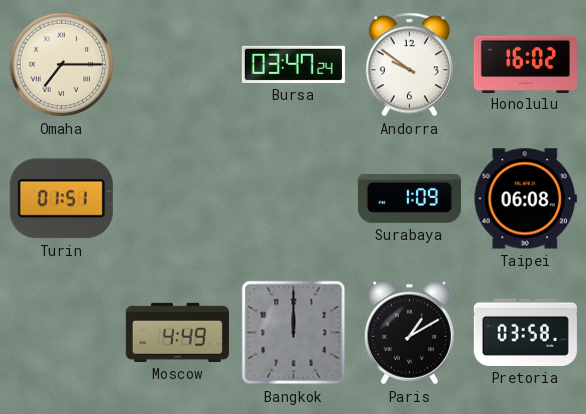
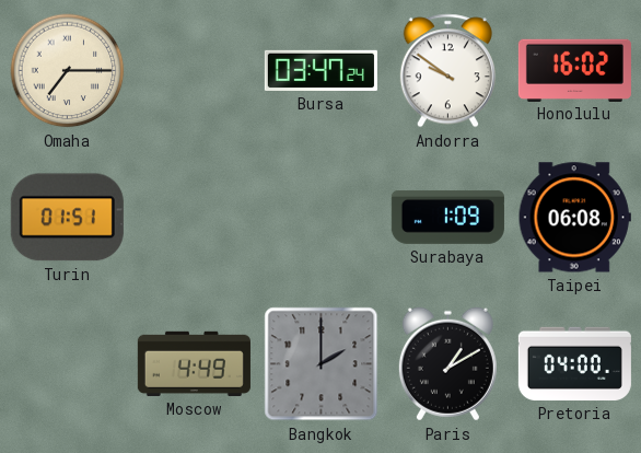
Bangkok: 12:00 -> 2:00 (322, 364)
Pretoria: 03:58 -> 04:00 (574, 363)
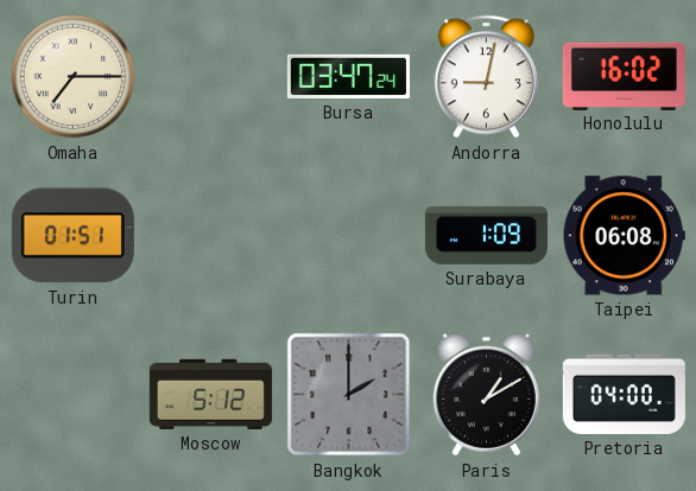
Andorra: 9:51 -> 9:02 (486, 77)
Moscow: 4:49 -> 5:12 (210, 394)
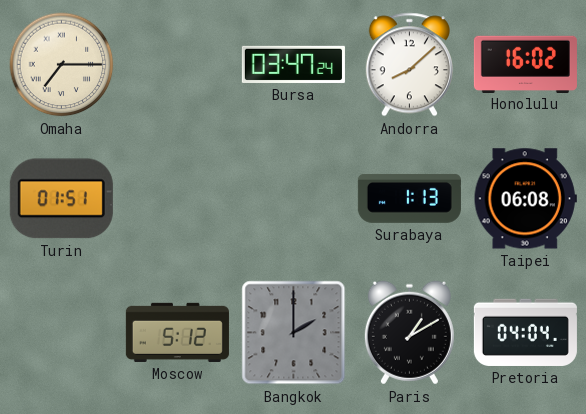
Andorra: 9:02 -> 8:08 (409, 65)
Surabaya: 1:09 -> 1:13 (409, 198)
Pretoria: 04:00 -> 04:04 (525, 332)
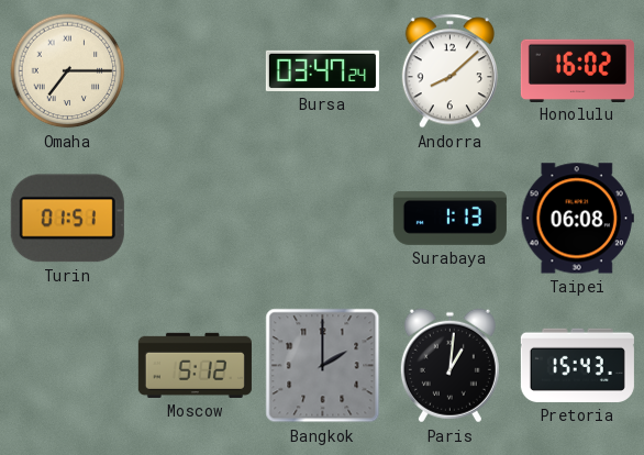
Paris: 1:10 -> 1:01 (449, 366)
Pretoria: 04:04 -> 15:43 (577, 365)
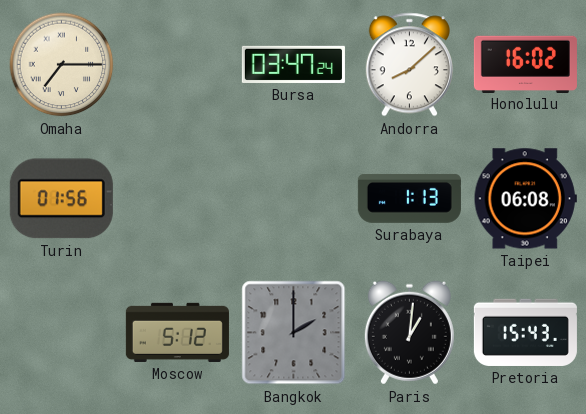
Turin: 01:51 -> 01:56 (61, 199)
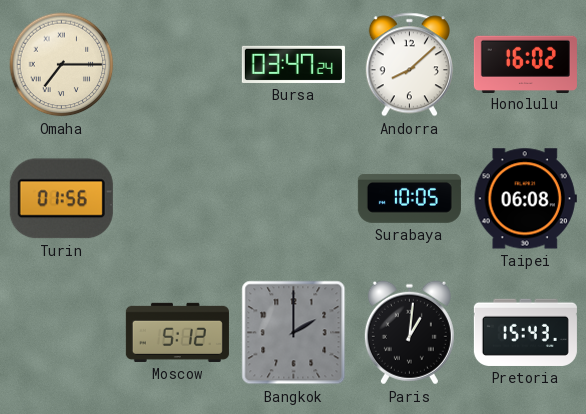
Surabaya: 1:13 -> 10:05 (409, 198)
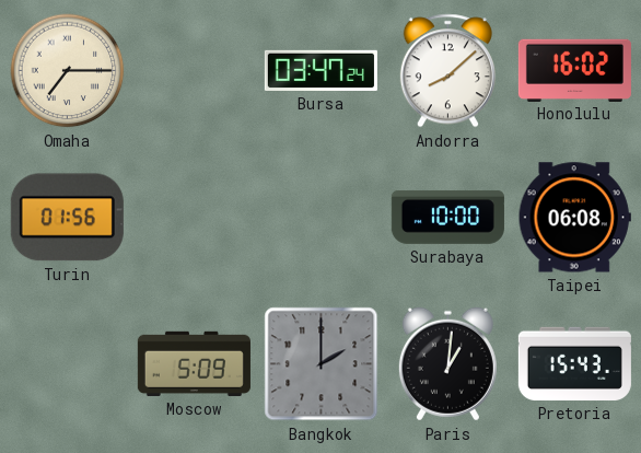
Surabaya: 10:05 -> 10:00 (447, 217)
Moscow: 5:12 -> 5:09 (194, 363)
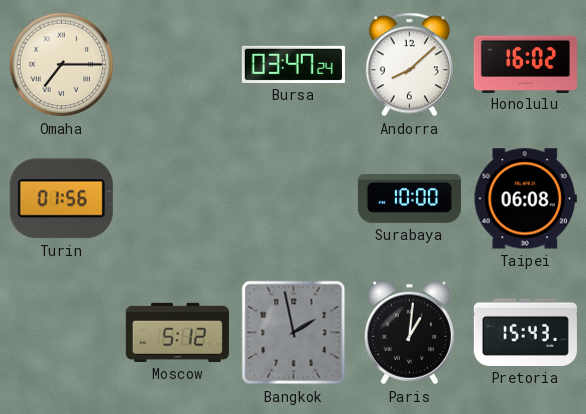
Moscow: 5:09 -> 5:12 (177, 332)
Bangkok: 2:00 -> 1:58 (294, 333)
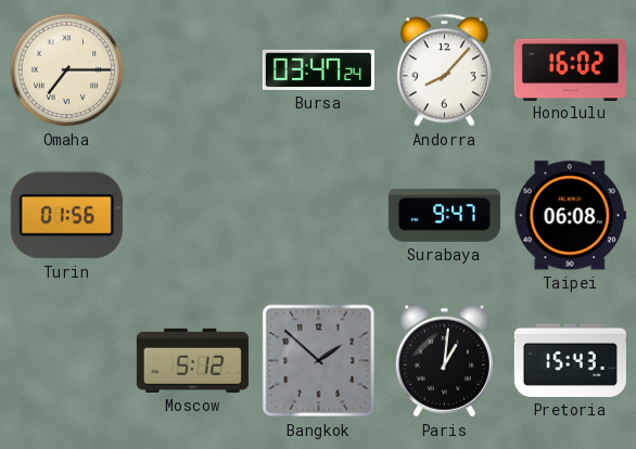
Andorra: 8:08 -> 8:07 (444, 70)
Surabaya: 10:00 -> 9:47 (444, 215)
Bangkok: 1:58 -> 1:52 (319, 361)
